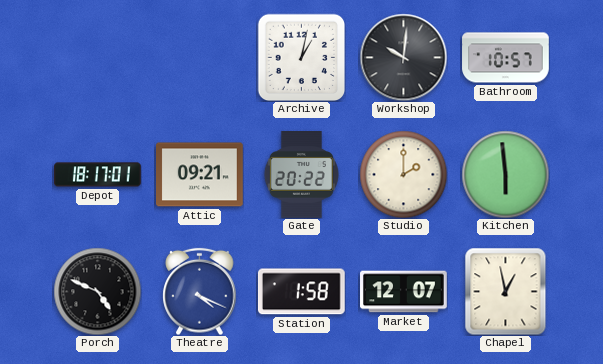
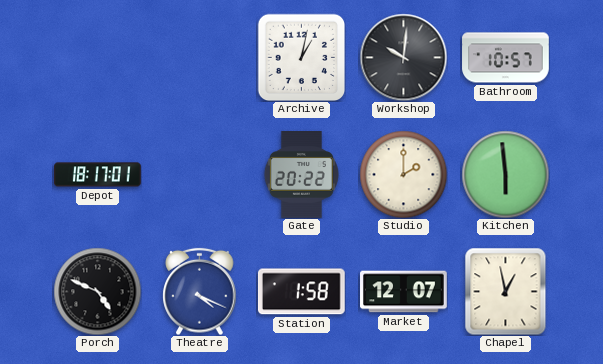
Attic: 09:21 -> none (200, 175)
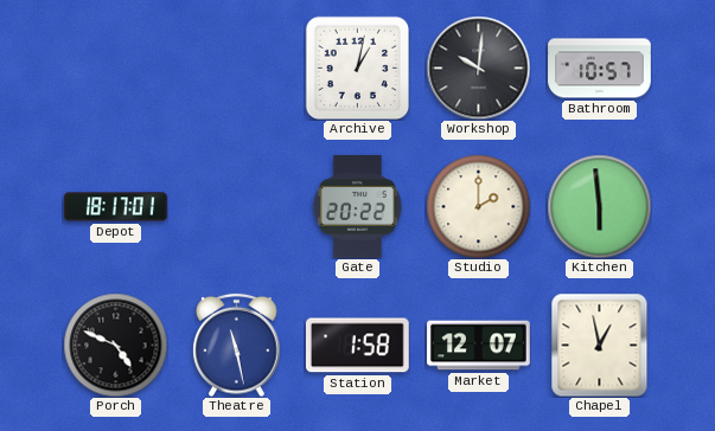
Theatre: 4:19 -> 11:28 (237, 345)
